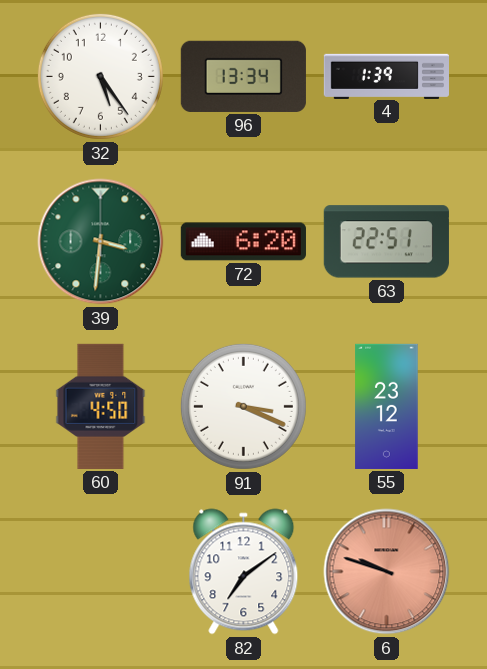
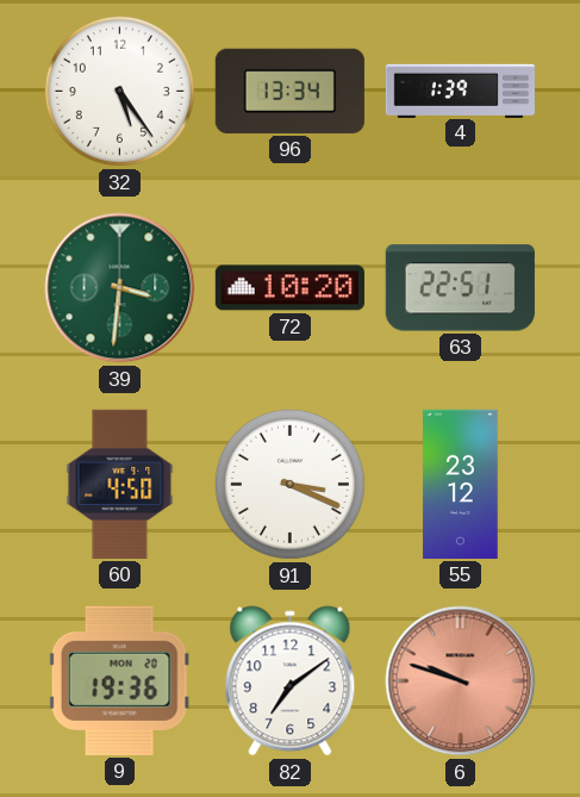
72: 6:20 -> 10:20 (289, 288)
9: none -> 19:36 (119, 680)
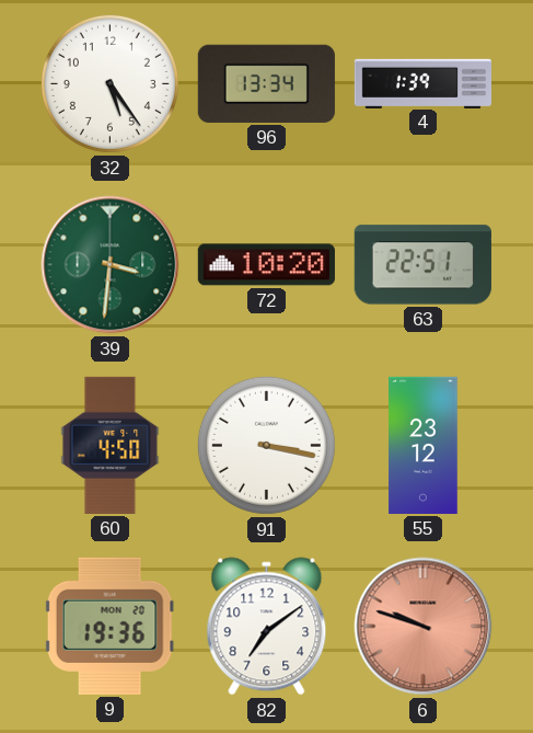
91: 3:19 -> 3:17 (266, 445)
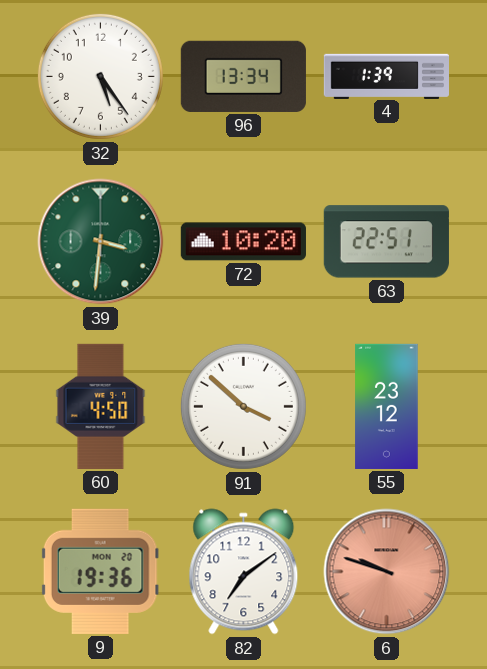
91: 3:17 -> 3:52 (243, 406)
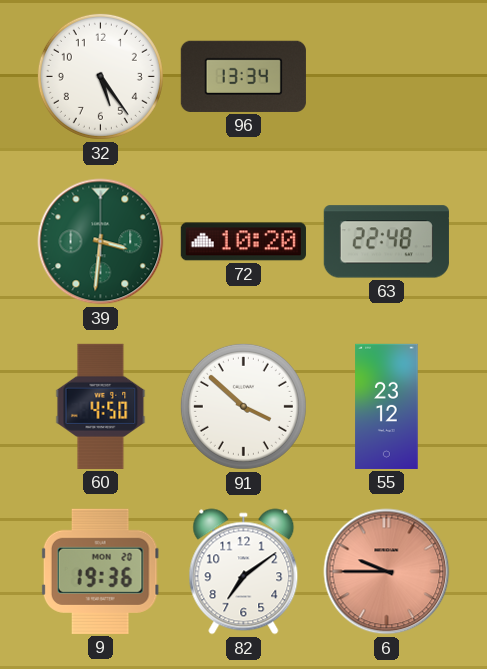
4: 1:39 -> none (386, 76)
63: 22:51 -> 22:48 (386, 242)
6: 9:48 -> 9:45 (387, 572)
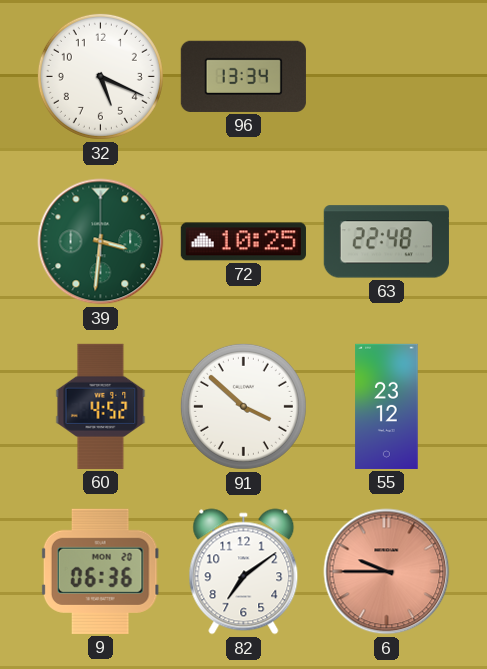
32: 5:24 -> 5:19 (100, 76)
72: 10:20 -> 10:25 (243, 242)
60: 4:50 -> 4:52 (101, 406)
9: 19:36 -> 06:36 (100, 571)
